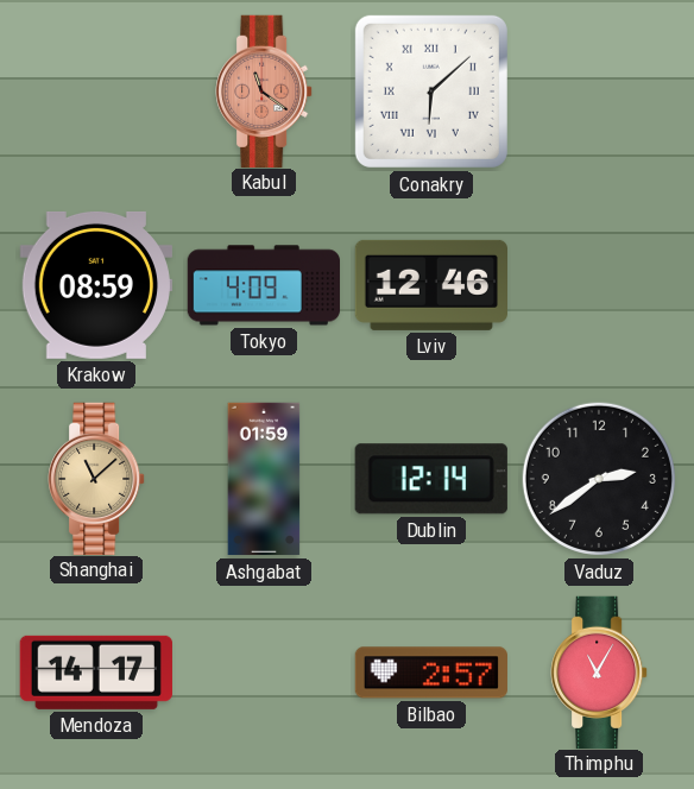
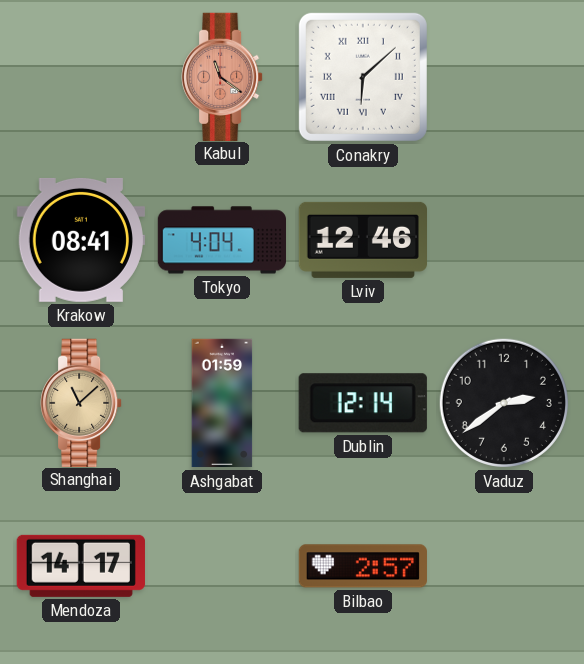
Krakow: 08:59 -> 08:41 (81, 240)
Tokyo: 4:09 -> 4:04 (221, 240)
Thimphu: 11:05 -> none (599, 671)
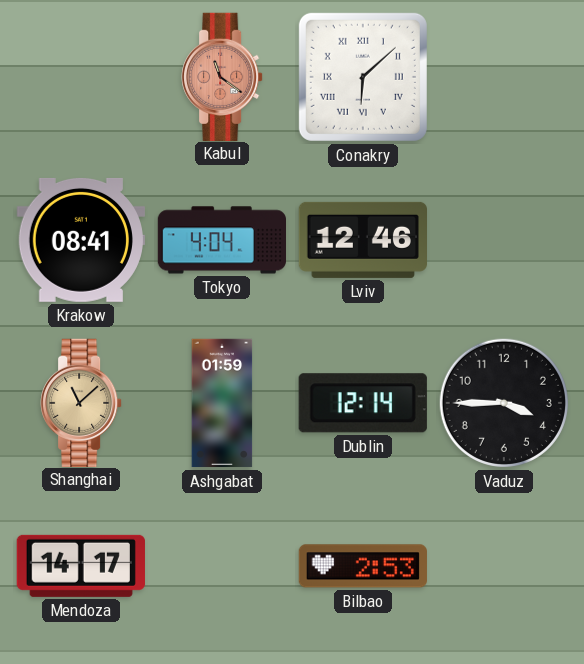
Vaduz: 2:39 -> 3:45 (504, 403)
Bilbao: 2:57 -> 2:53 (363, 566)
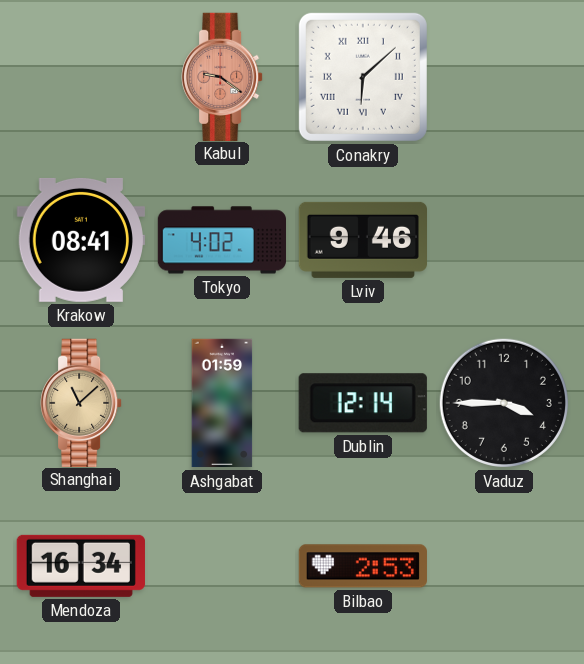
Kabul: 11:21 -> 9:21 (222, 76)
Tokyo: 4:04 -> 4:02 (221, 240)
Lviv: 12:46 -> 9:46 (362, 240)
Mendoza: 14:17 -> 16:34 (81, 566)
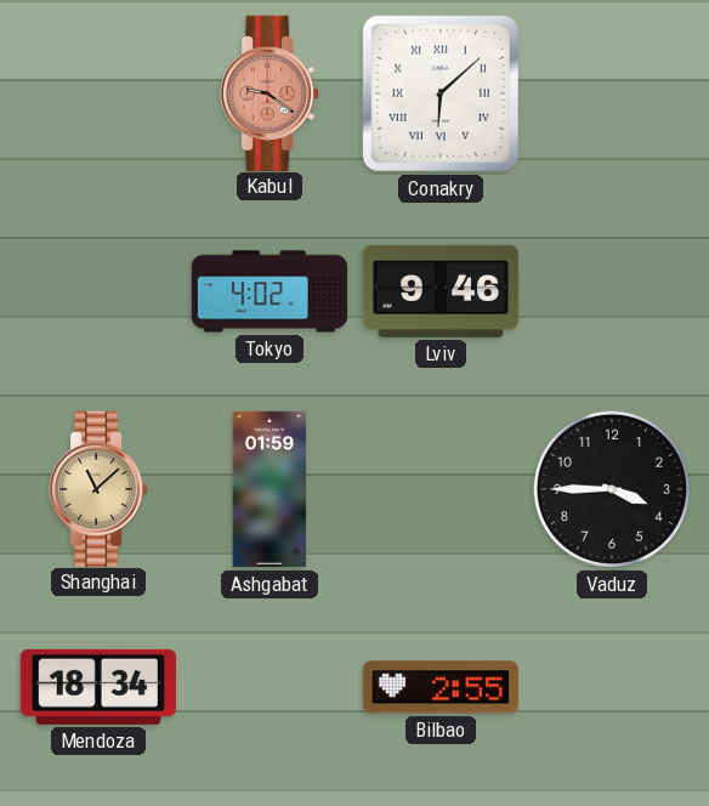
Krakow: 08:41 -> none (81, 240)
Dublin: 12:14 -> none (363, 403)
Mendoza: 16:34 -> 18:34 (98, 687)
Bilbao: 2:53 -> 2:55 (441, 687)
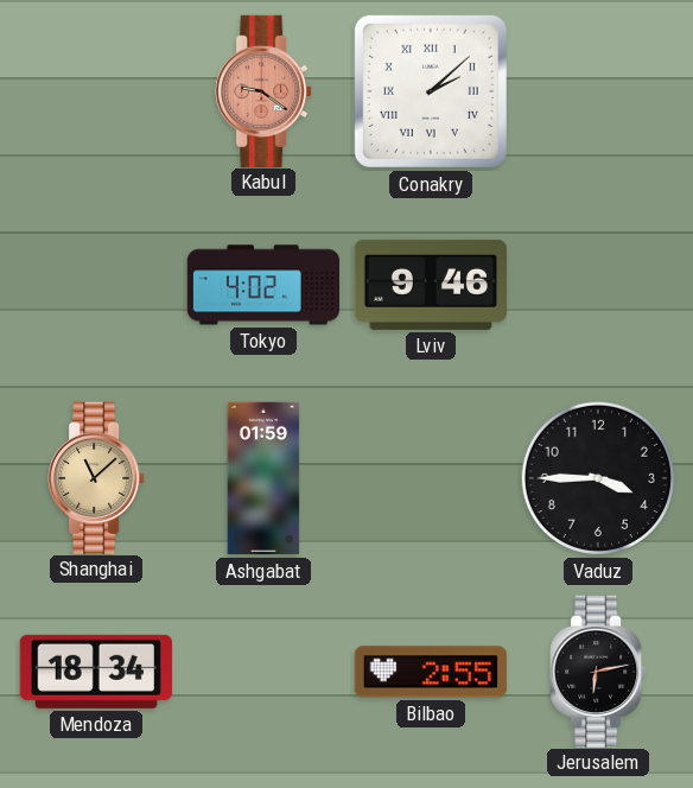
Conakry: 6:08 -> 2:08 (431, 91)
Jerusalem: none -> 6:13 (598, 671)
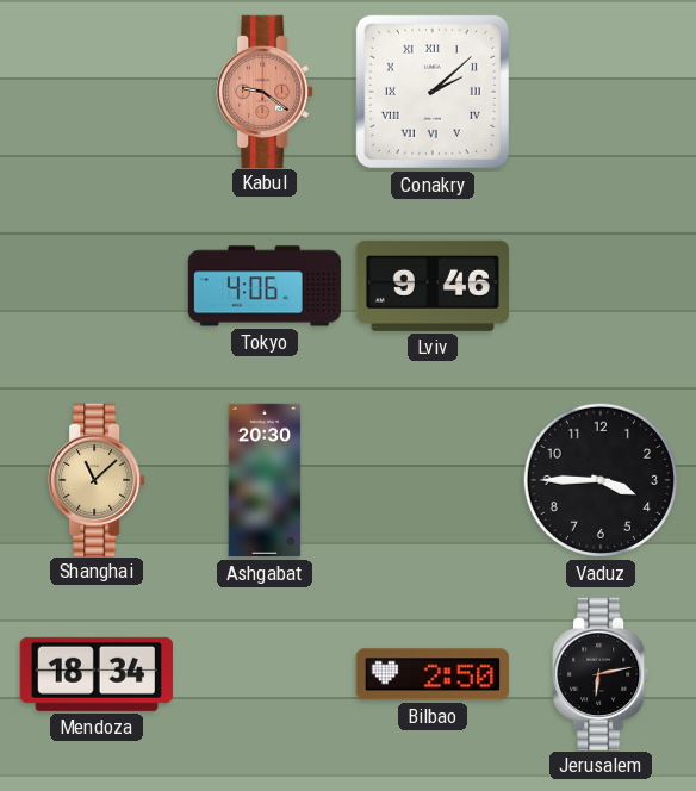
Tokyo: 4:02 -> 4:06 (263, 286)
Ashgabat: 01:59 -> 20:30 (265, 480)
Bilbao: 2:55 -> 2:50 (433, 674)
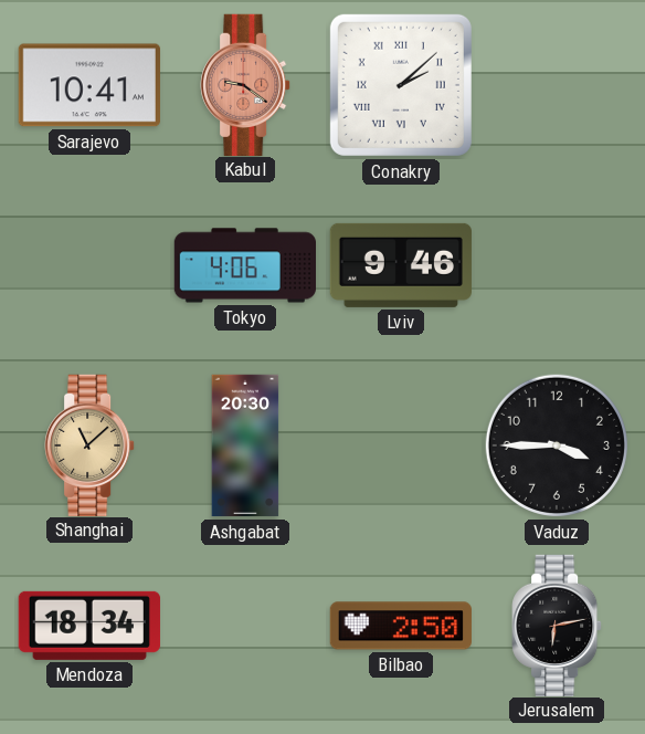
Sarajevo: none -> 10:41 (89, 85)
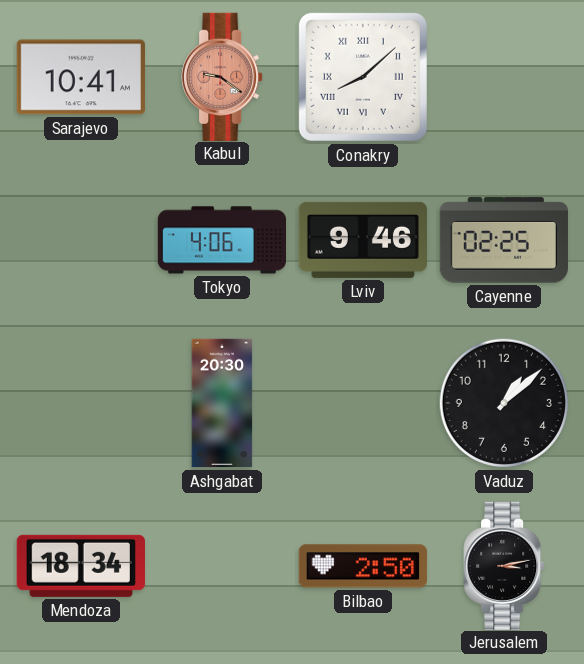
Conakry: 2:08 -> 8:08 (363, 77)
Cayenne: none -> 02:25 (503, 240)
Shanghai: 11:08 -> none (89, 444)
Vaduz: 3:45 -> 1:08 (504, 403)
Jerusalem: 6:13 -> 3:13 (504, 565)
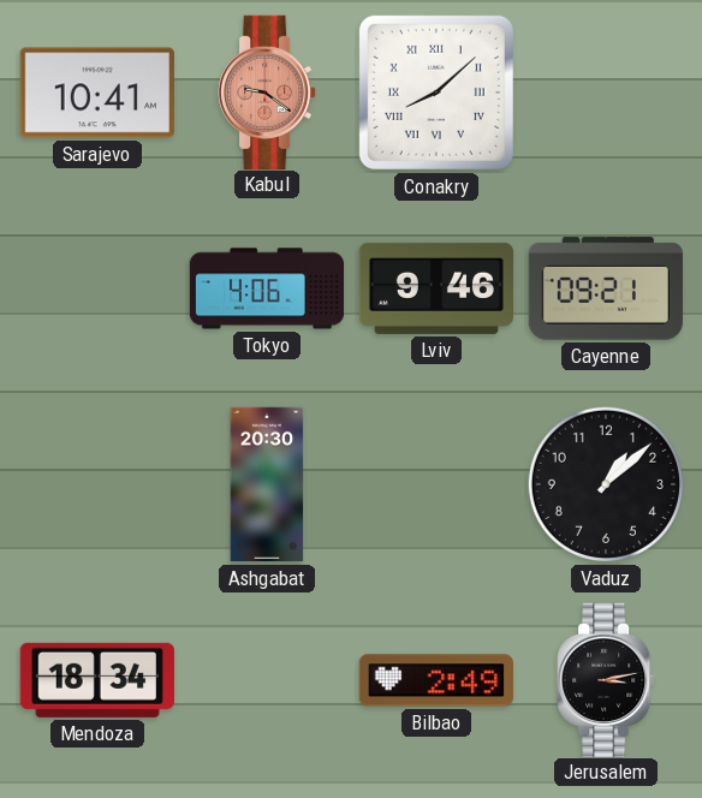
Cayenne: 02:25 -> 09:21 (605, 288)
Bilbao: 2:50 -> 2:49 (436, 680)
